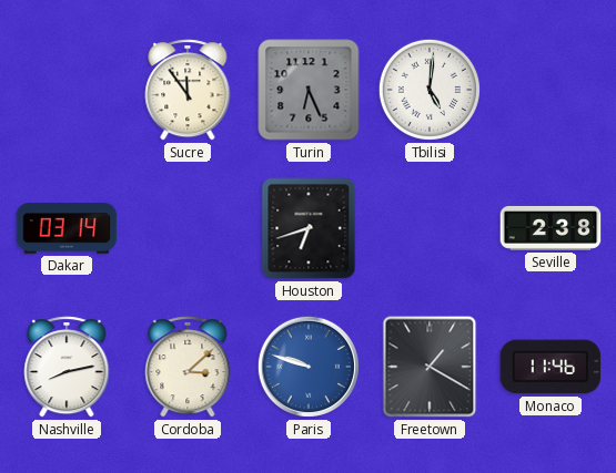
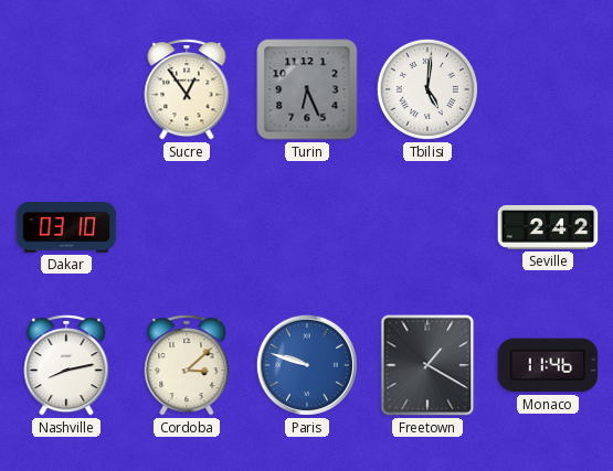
Sucre: 11:54 -> 12:54 (187, 89)
Dakar: 03:14 -> 03:10 (66, 227)
Houston: 6:42 -> none (309, 228)
Seville: 2:38 -> 2:42 (548, 227)
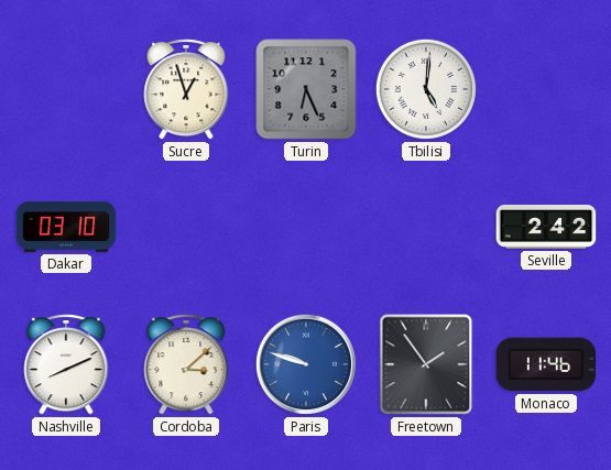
Sucre: 12:54 -> 12:57 (186, 89)
Nashville: 8:13 -> 8:11 (66, 364)
Freetown: 1:20 -> 1:54 (426, 364)
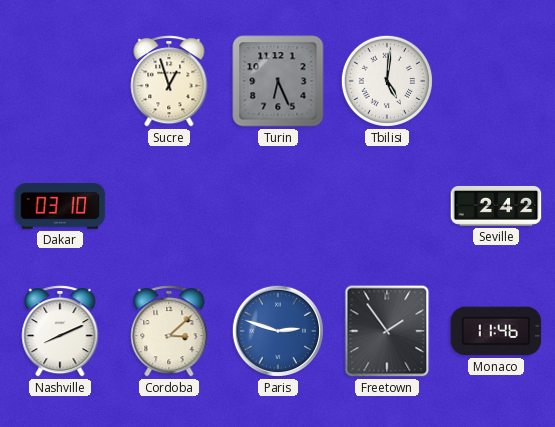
Paris: 9:48 -> 2:48 (278, 331)
